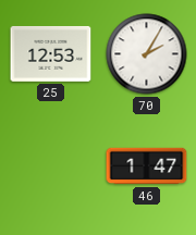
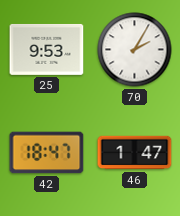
25: 12:53 -> 9:53 (47, 49)
42: none -> 18:47 (47, 153)
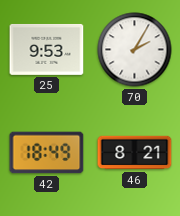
42: 18:47 -> 18:49 (47, 153)
46: 1:47 -> 8:21 (135, 153)
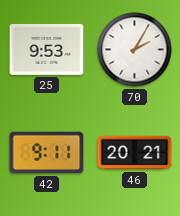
42: 18:49 -> 9:11 (47, 153)
46: 8:21 -> 20:21 (135, 153)
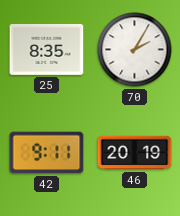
25: 9:53 -> 8:35 (47, 49)
46: 20:21 -> 20:19 (135, 153)
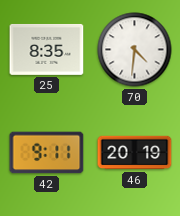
70: 2:05 -> 4:31 (135, 50)
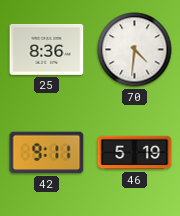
25: 8:35 -> 8:36 (47, 49)
46: 20:19 -> 5:19 (135, 153)
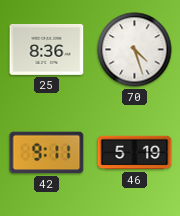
70: 4:31 -> 4:27 (135, 50)
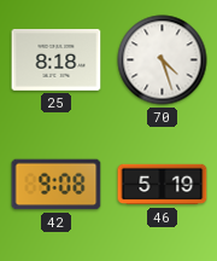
25: 8:36 -> 8:18 (57, 59)
42: 9:11 -> 9:08 (57, 185)
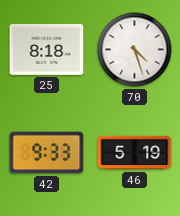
42: 9:08 -> 9:33 (47, 153)
